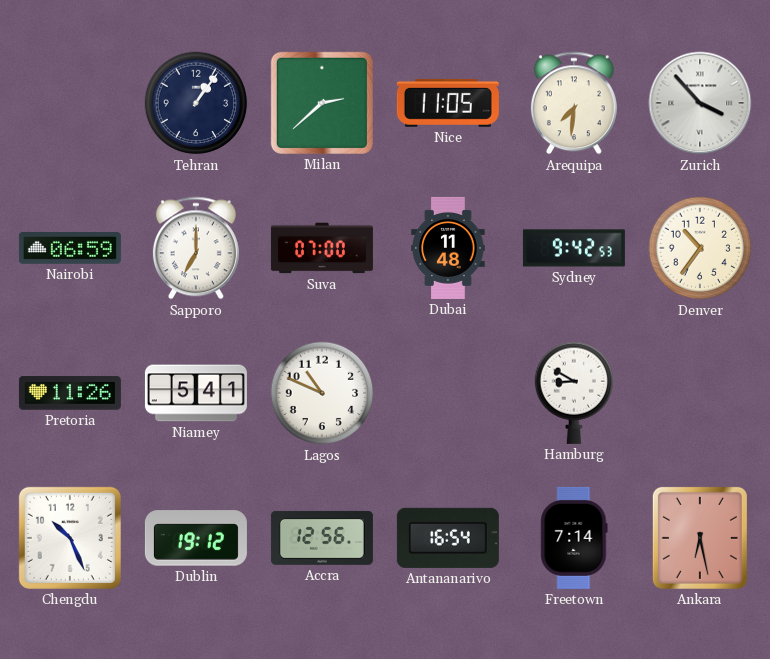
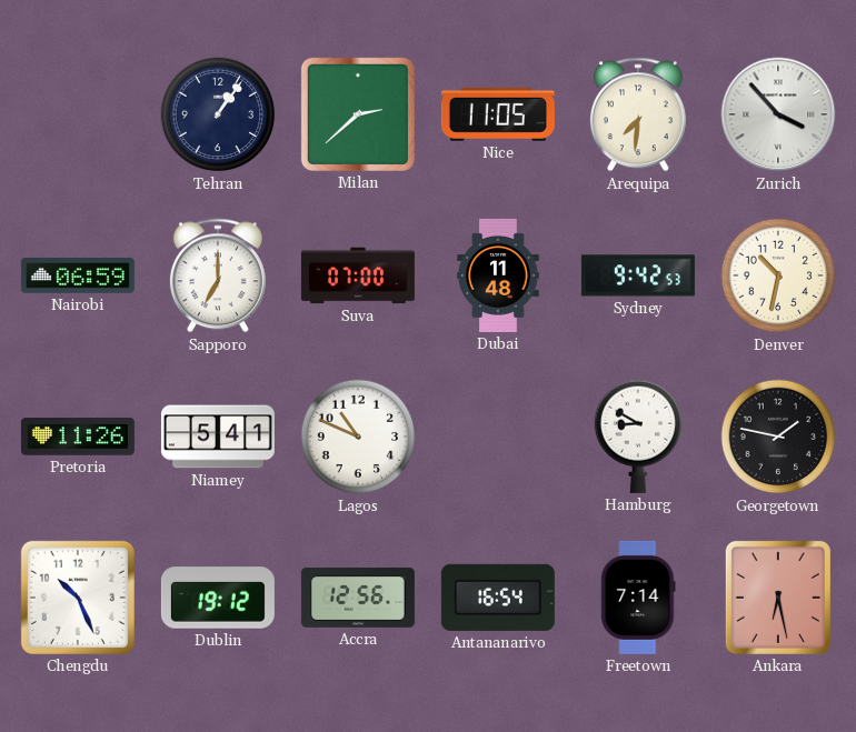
Denver: 10:36 -> 10:32 (778, 275)
Georgetown: none -> 1:47 (778, 437)
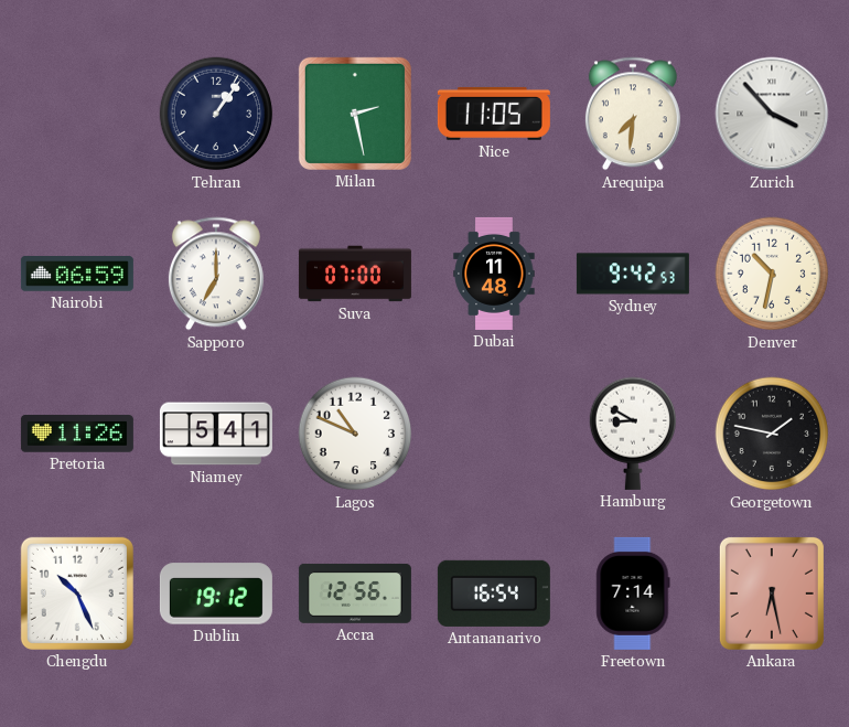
Milan: 2:38 -> 2:28 (355, 114)
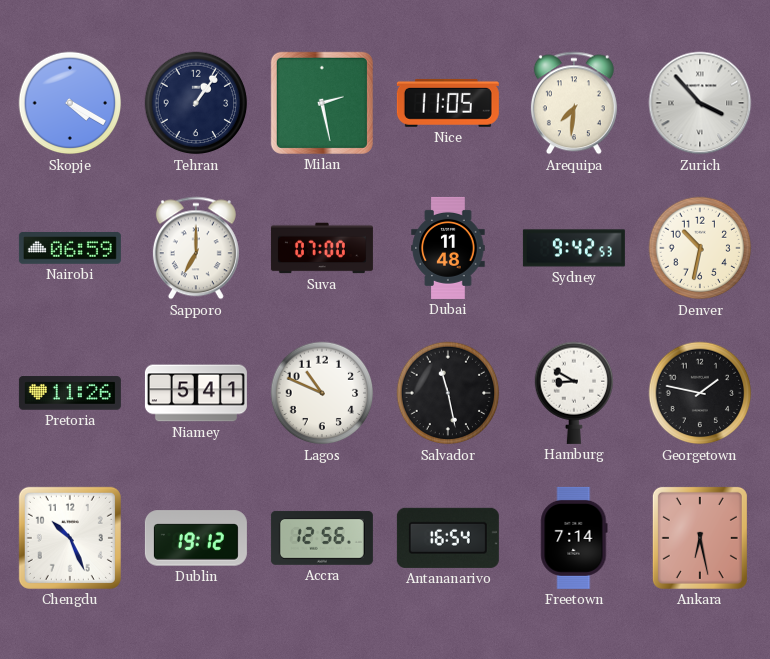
Skopje: none -> 4:20 (70, 103)
Salvador: none -> 11:28 (448, 393)
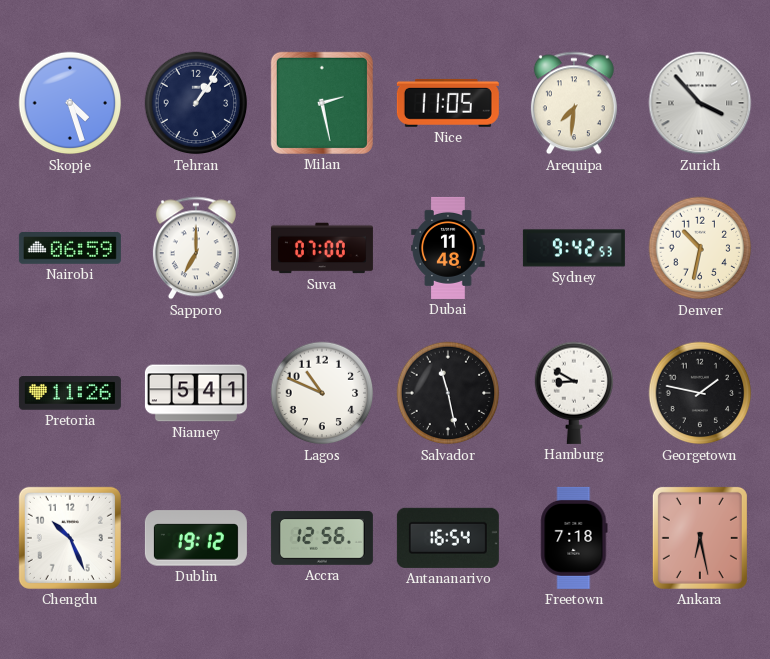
Skopje: 4:20 -> 4:27 (70, 103)
Freetown: 7:14 -> 7:18 (574, 538)
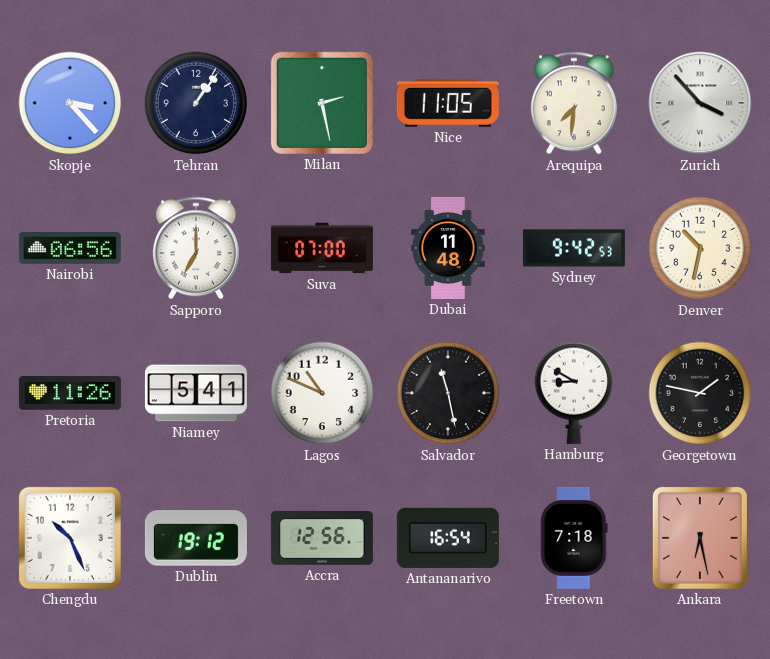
Skopje: 4:27 -> 3:23 (70, 103)
Nairobi: 06:59 -> 06:56 (70, 249)
